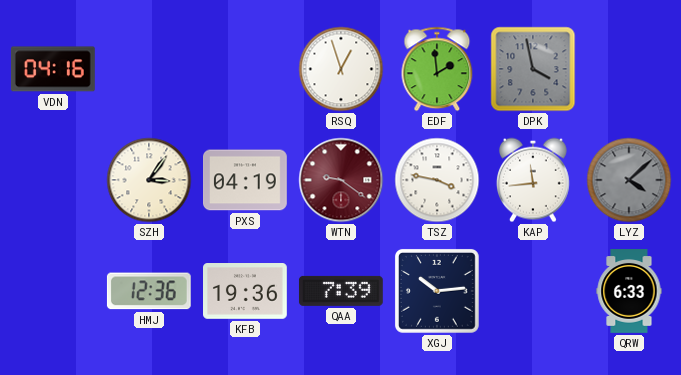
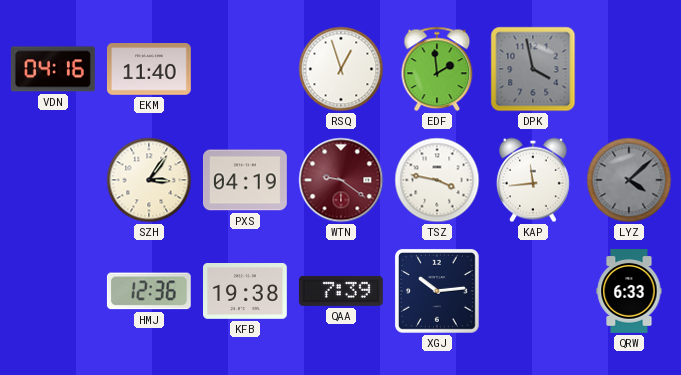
EKM: none -> 11:40 (149, 70)
KFB: 19:36 -> 19:38 (246, 292)
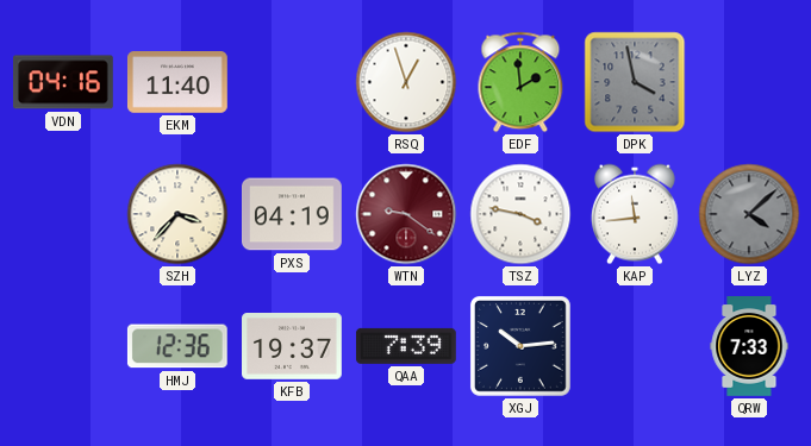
SZH: 3:06 -> 3:37 (177, 214)
KFB: 19:38 -> 19:37 (293, 347)
QRW: 6:33 -> 7:33 (749, 347)
